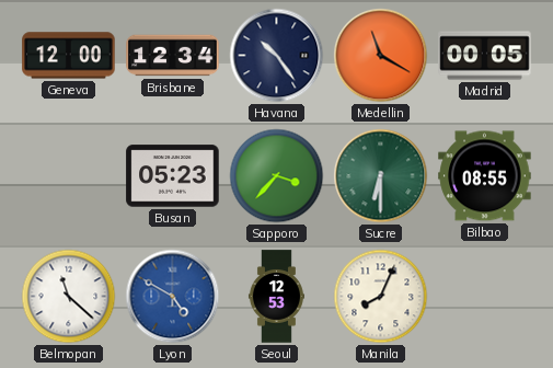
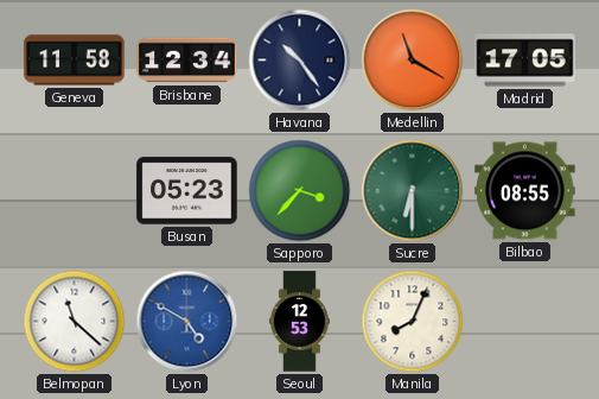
Geneva: 12:00 -> 11:58 (75, 61)
Madrid: 00:05 -> 17:05 (525, 61)
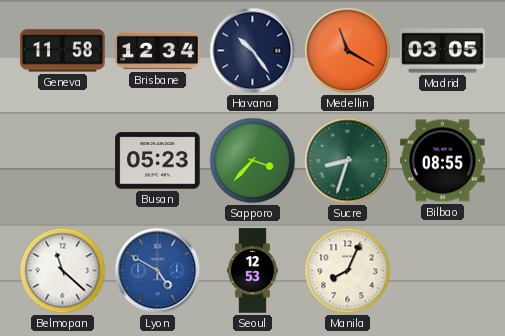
Madrid: 17:05 -> 03:05 (443, 51)
Sucre: 6:30 -> 8:33 (348, 161)
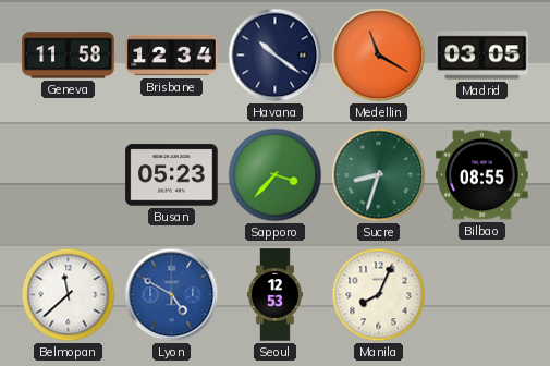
Havana: 10:24 -> 10:21 (276, 56)
Belmopan: 11:22 -> 11:38 (69, 295)
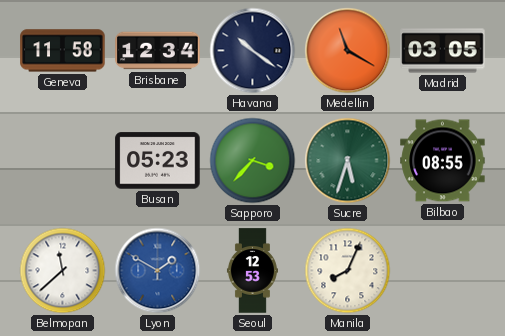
Sucre: 8:33 -> 5:33 (348, 161)
Lyon: 4:50 -> 1:50 (158, 271)
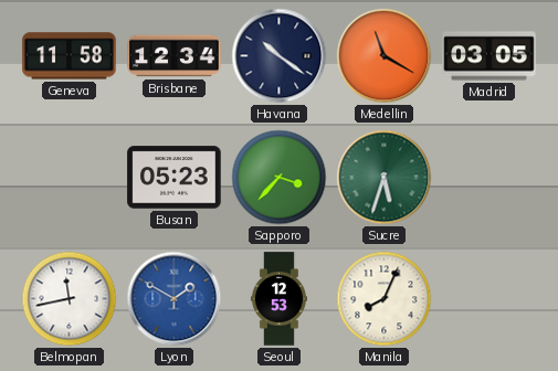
Bilbao: 08:55 -> none (443, 161)
Belmopan: 11:38 -> 11:43 (70, 299)
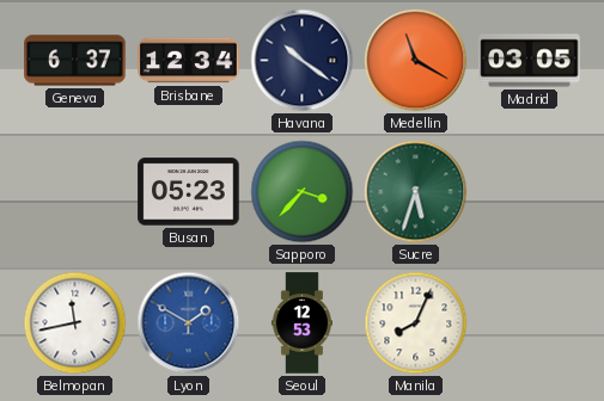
Geneva: 11:58 -> 6:37 (75, 61)
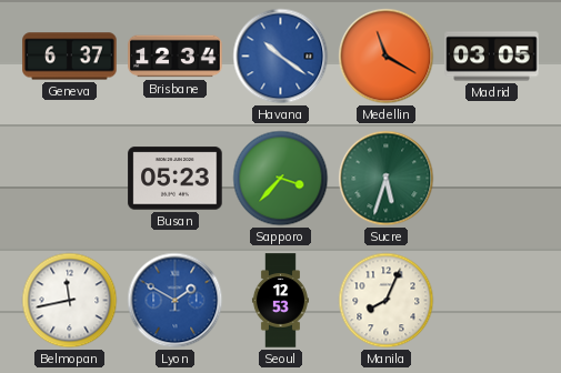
Havana dial: navy -> blue (281, 57)
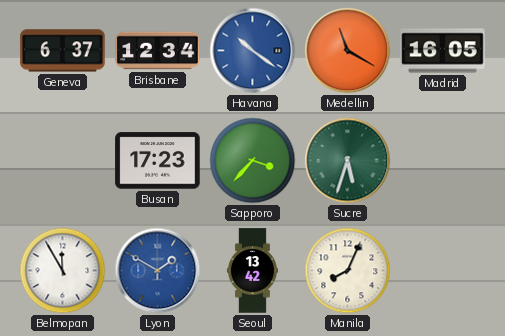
Madrid: 03:05 -> 16:05 (443, 51)
Busan: 05:23 -> 17:23 (158, 161)
Belmopan: 11:43 -> 11:55 (63, 271)
Seoul: 12:53 -> 13:42 (252, 271)
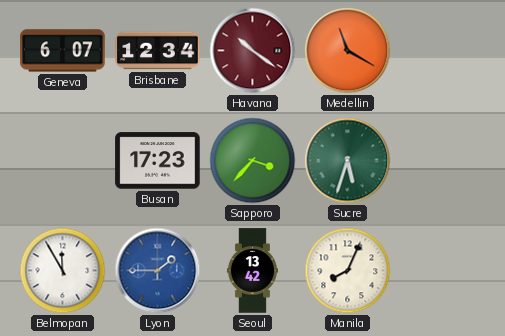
Geneva: 6:37 -> 6:07 (63, 51)
Havana dial: blue -> burgundy (253, 51)
Madrid: 16:05 -> none (443, 51)
Lyon: 1:50 -> 1:45 (158, 271)
